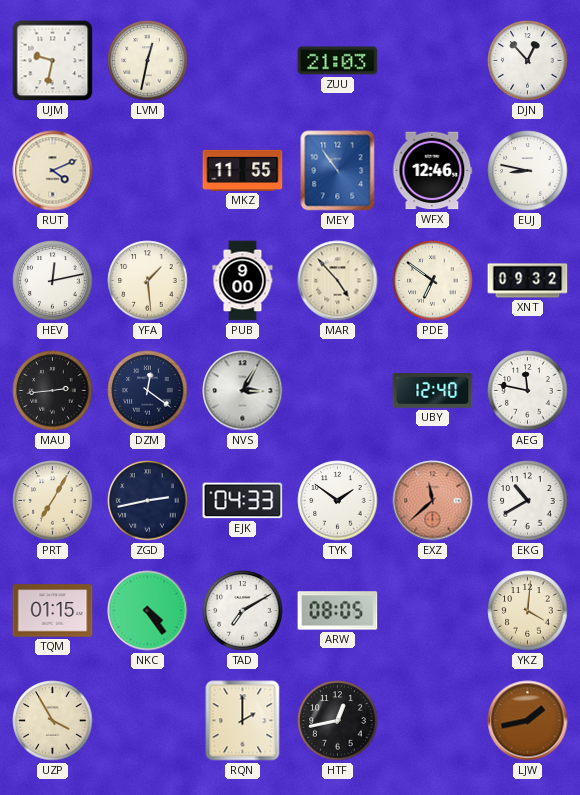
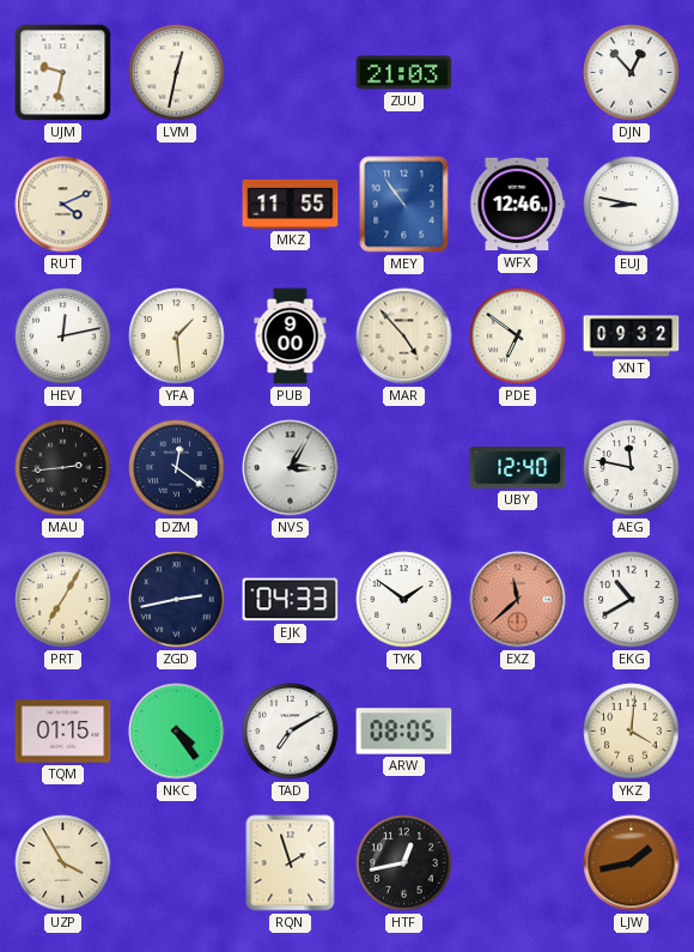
RQN: 2:00 -> 1:57 (291, 863)
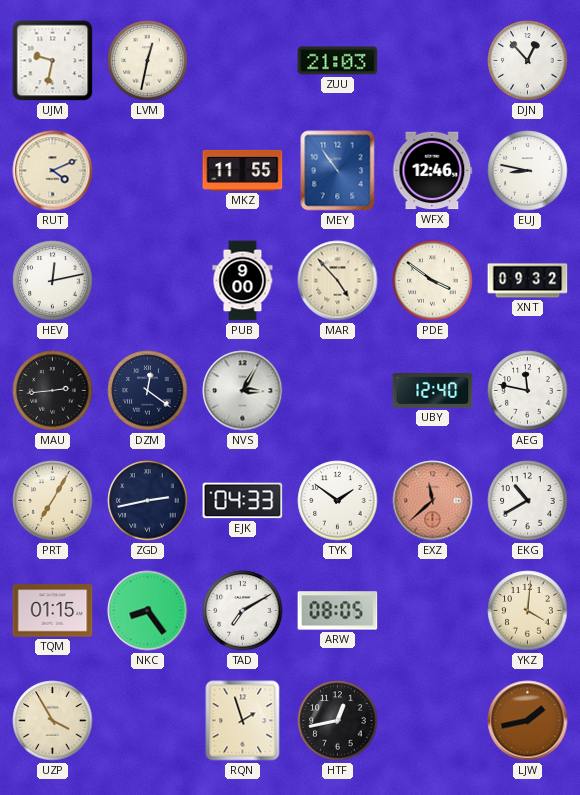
YFA: 1:29 -> none (177, 336)
PDE: 6:51 -> 3:51 (433, 281)
NKC: 4:24 -> 8:24 (148, 611)
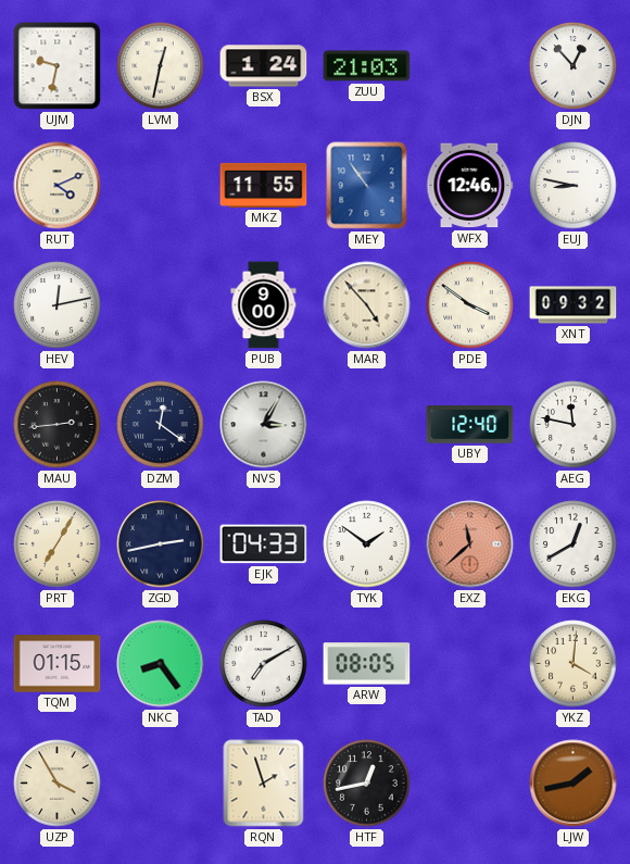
BSX: none -> 1:24 (264, 66)
EKG: 10:40 -> 12:40 (574, 544)
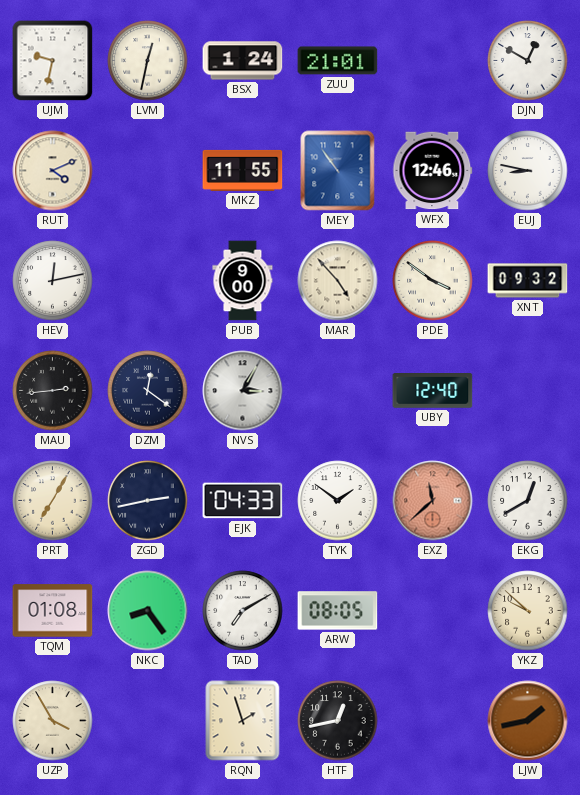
ZUU: 21:03 -> 21:01 (338, 61)
DJN: 12:53 -> 12:50 (528, 61)
AEG: 11:47 -> none (574, 425)
TQM: 01:15 -> 01:08 (53, 611)
YKZ: 4:01 -> 9:52 (528, 611)
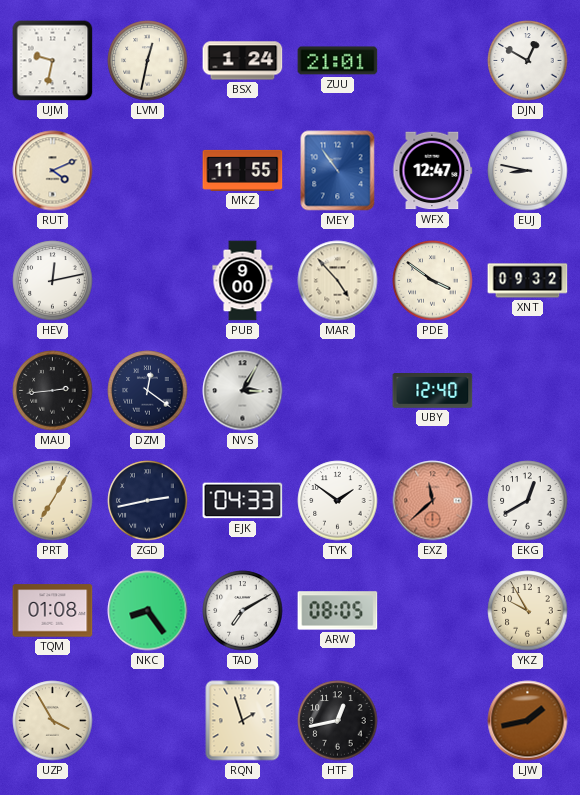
WFX: 12:46 -> 12:47 (433, 171)
YKZ: 9:52 -> 9:55 (528, 611)
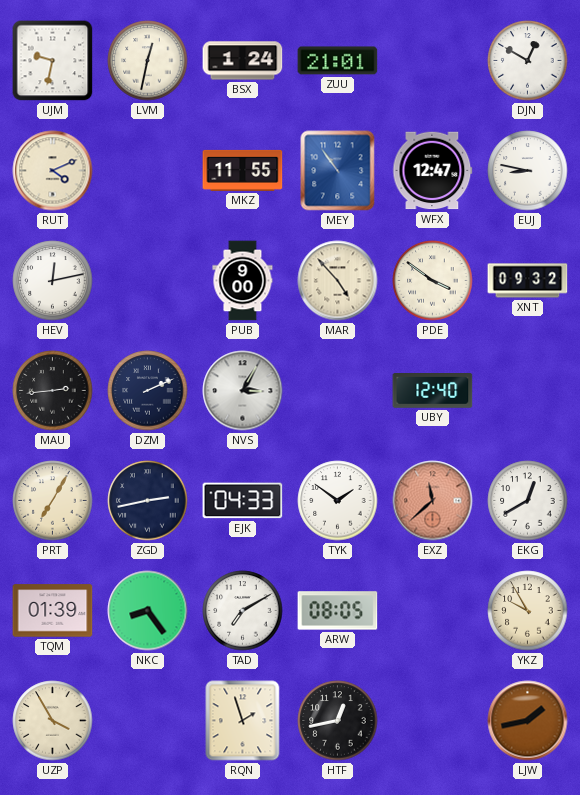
DZM: 12:21 -> 2:11 (148, 391)
TQM: 01:08 -> 01:39 (53, 611)
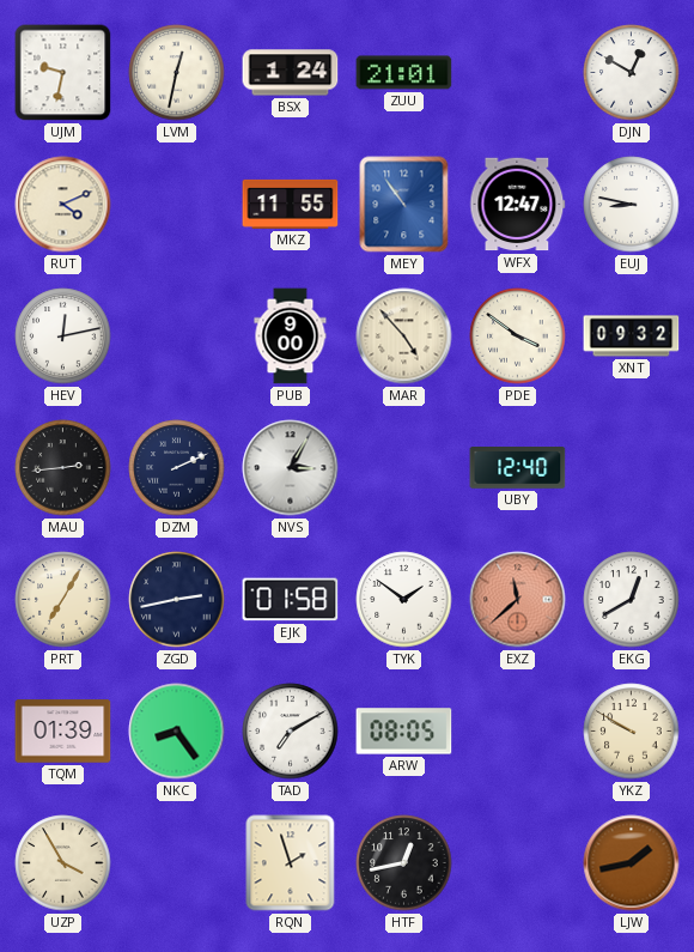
EJK: 04:33 -> 01:58 (291, 600)
YKZ: 9:55 -> 9:50 (632, 732)
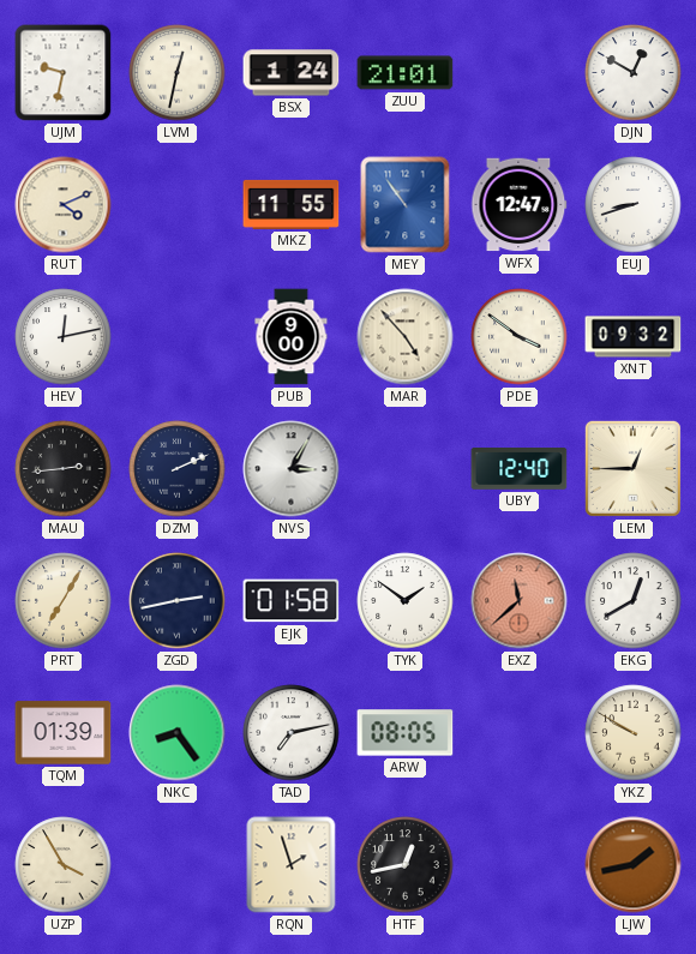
EUJ: 8:47 -> 8:42 (634, 205)
LEM: none -> 12:45 (632, 468)
TAD: 7:10 -> 7:13 (292, 733)
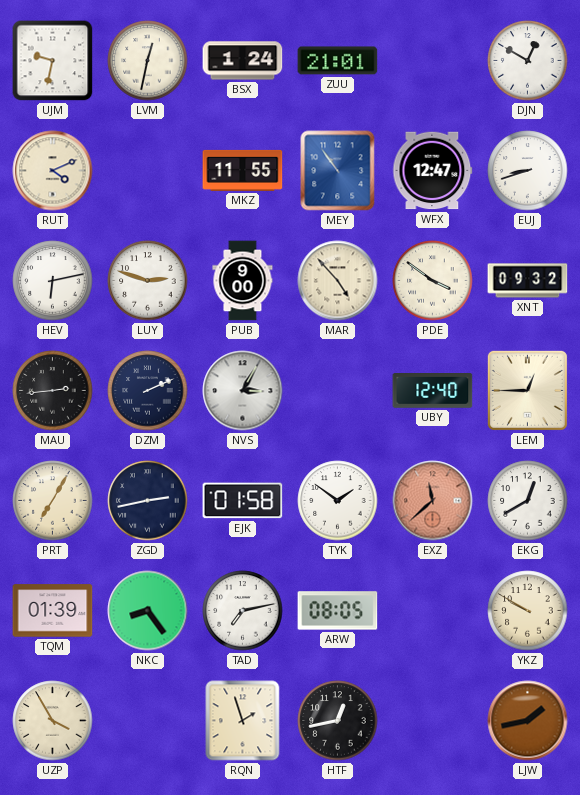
HEV: 12:13 -> 6:13 (53, 281)
LUY: none -> 2:48 (148, 281)
